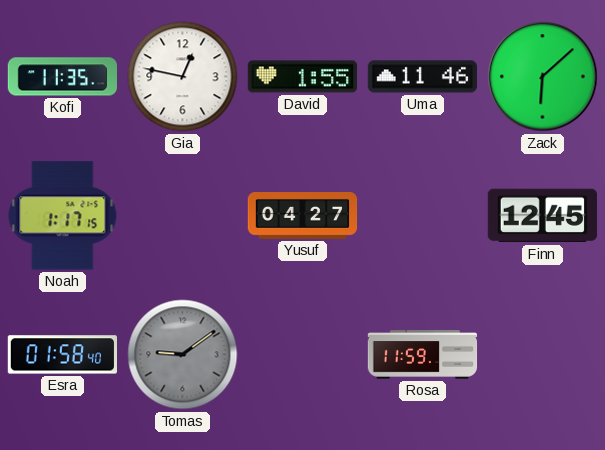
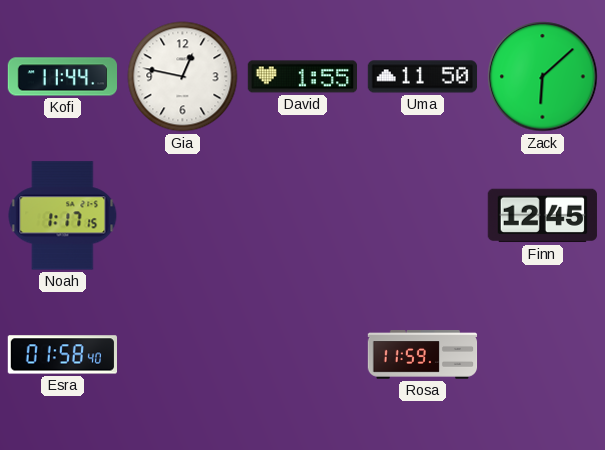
Kofi: 11:35 -> 11:44 (63, 77)
Uma: 11:46 -> 11:50 (423, 77)
Yusuf: 04:27 -> none (303, 216)
Tomas: 9:09 -> none (183, 355)
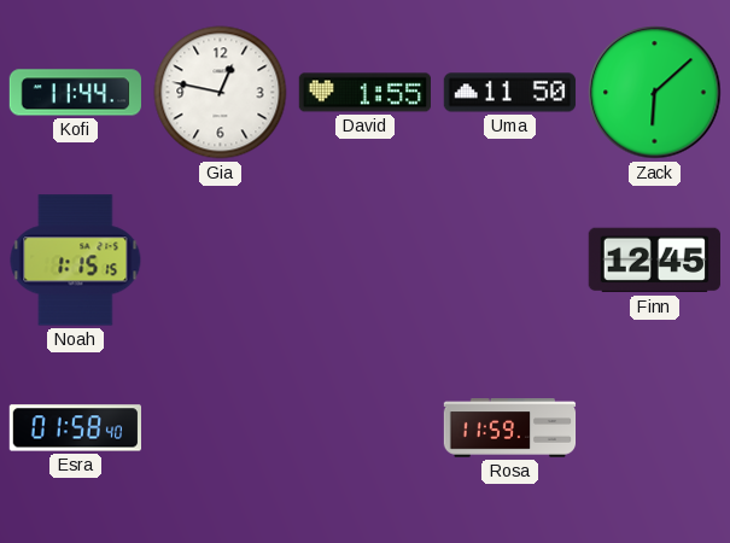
Noah: 1:17 -> 1:15 (76, 261)
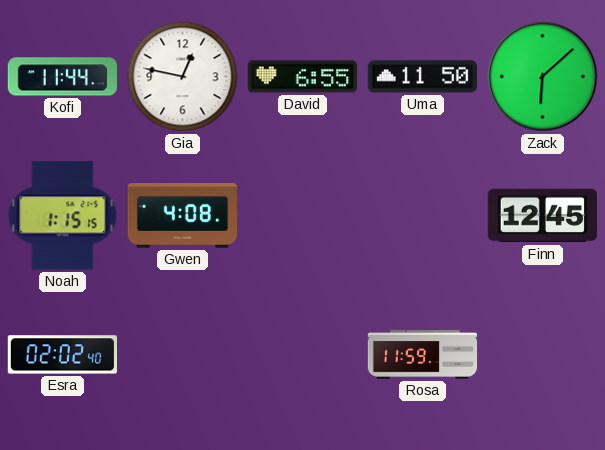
David: 1:55 -> 6:55 (302, 77)
Gwen: none -> 4:08 (182, 216)
Esra: 01:58 -> 02:02 (62, 355)
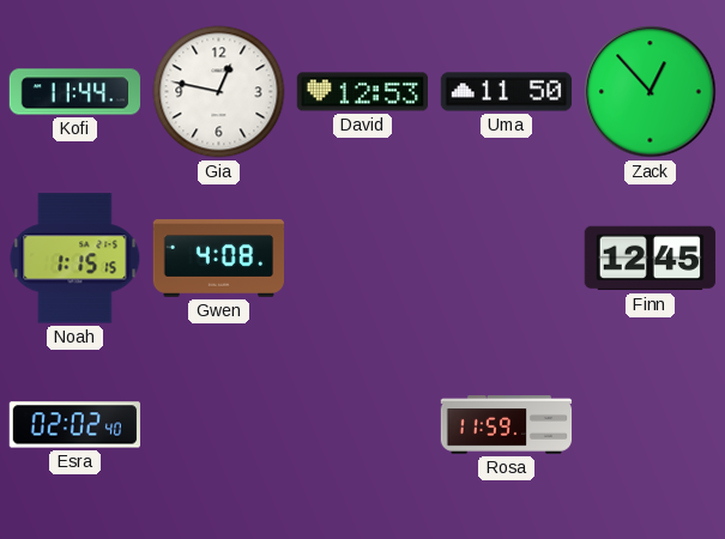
David: 6:55 -> 12:53 (362, 92)
Zack: 6:08 -> 12:53 (651, 92)
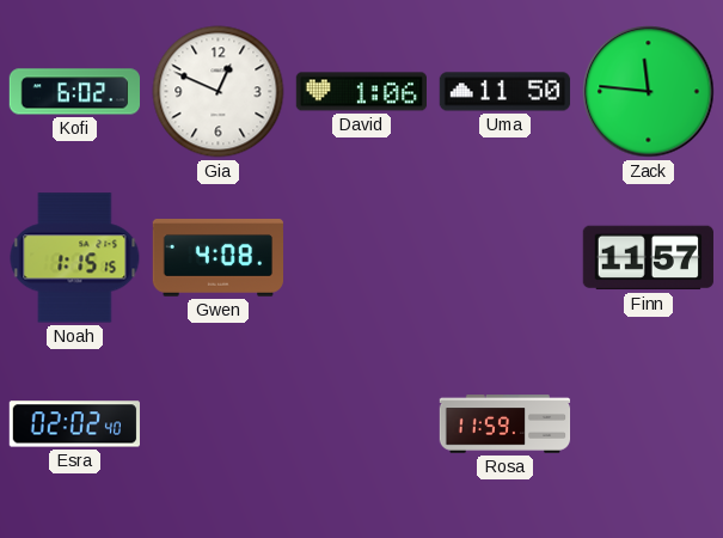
Kofi: 11:44 -> 6:02 (75, 92)
Gia: 12:47 -> 12:49 (219, 92)
David: 12:53 -> 1:06 (361, 92)
Zack: 12:53 -> 11:46 (649, 92)
Finn: 12:45 -> 11:57 (648, 258)
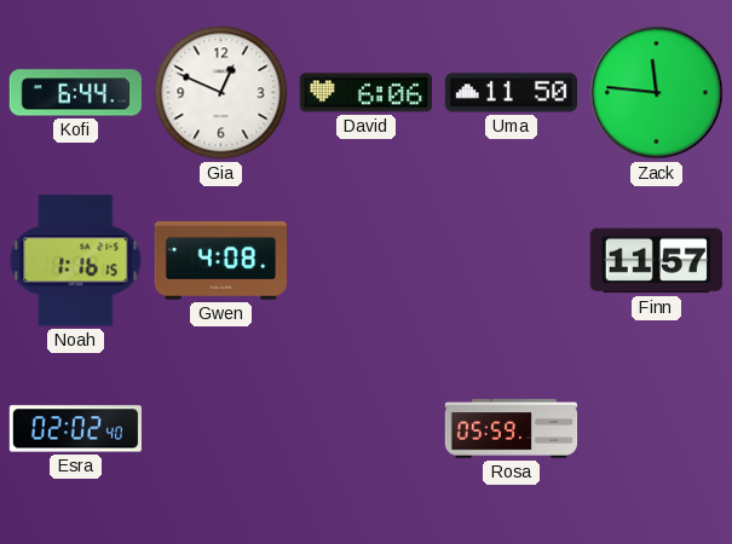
Kofi: 6:02 -> 6:44 (76, 93)
David: 1:06 -> 6:06 (365, 93)
Noah: 1:15 -> 1:16 (76, 261)
Rosa: 11:59 -> 05:59 (512, 429)
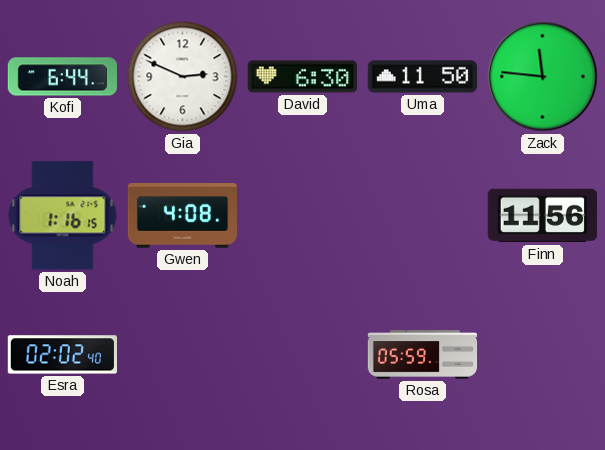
Gia: 12:49 -> 2:49 (183, 77)
David: 6:06 -> 6:30 (302, 77)
Finn: 11:57 -> 11:56 (542, 216)
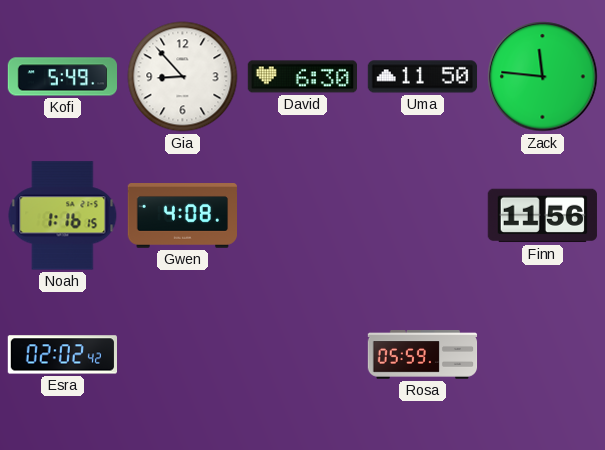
Kofi: 6:44 -> 5:49 (63, 77)
Gia: 2:49 -> 8:53 (183, 77)
Esra: 02:02:40 -> 02:02:42 (62, 355)
